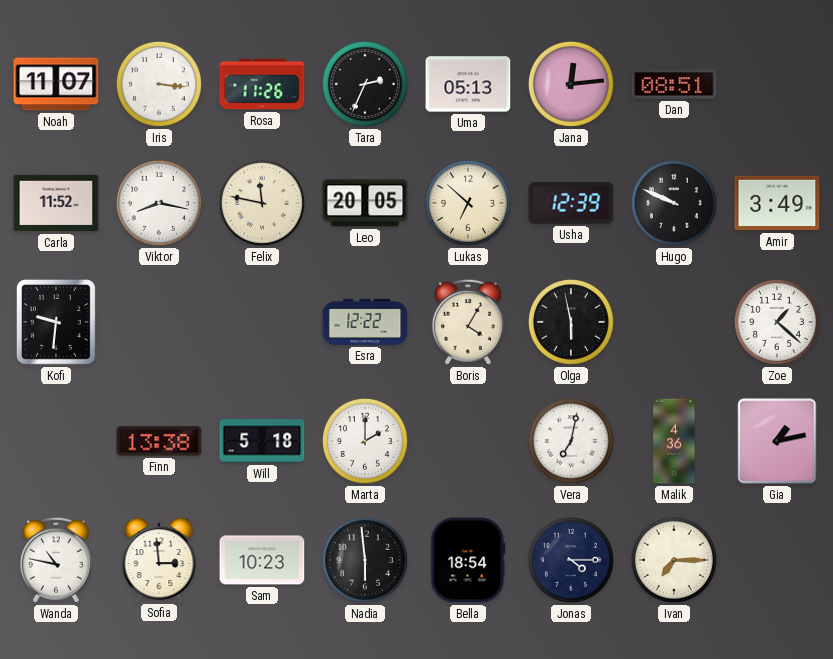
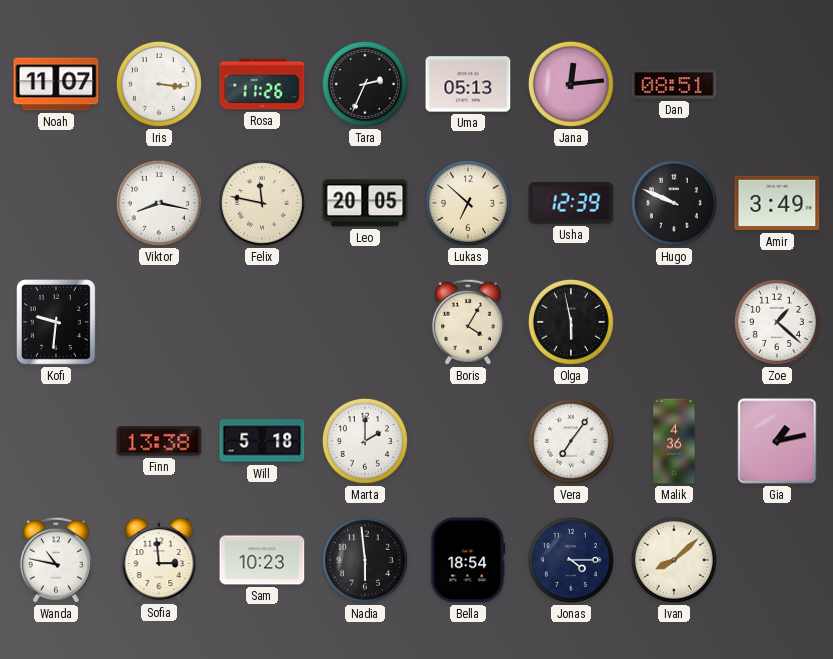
Carla: 11:52 -> none (56, 203)
Esra: 12:22 -> none (365, 322)
Vera: 7:02 -> 7:06 (571, 441)
Ivan: 7:15 -> 8:08 (674, 560)
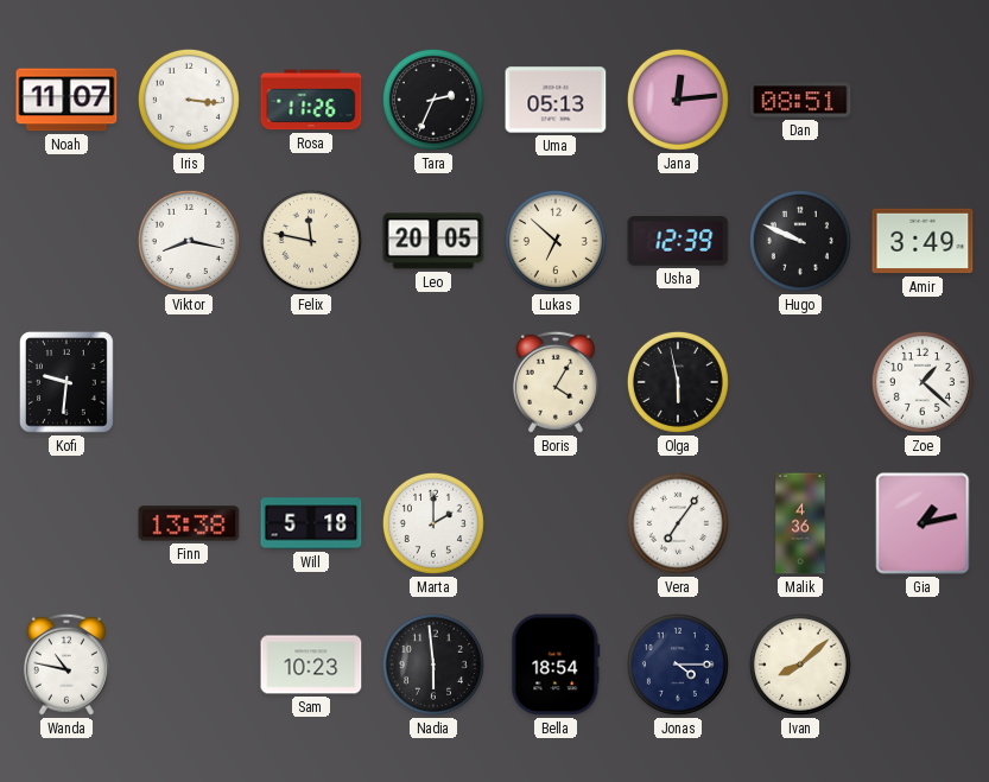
Sofia: 2:59 -> none (159, 560)
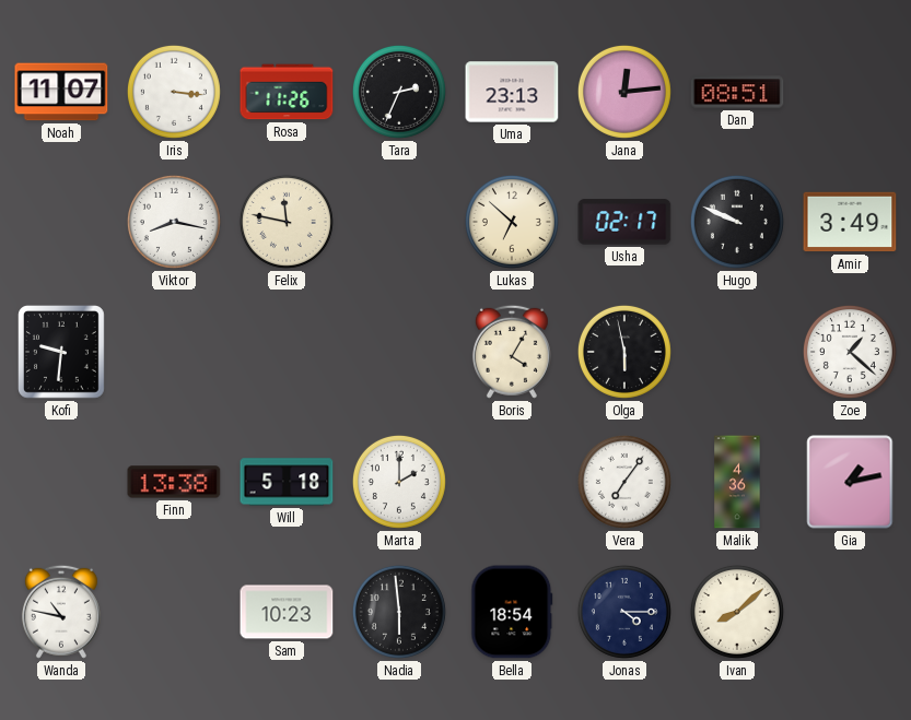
Uma: 05:13 -> 23:13 (512, 92)
Leo: 20:05 -> none (433, 241)
Usha: 12:39 -> 02:17 (624, 222)
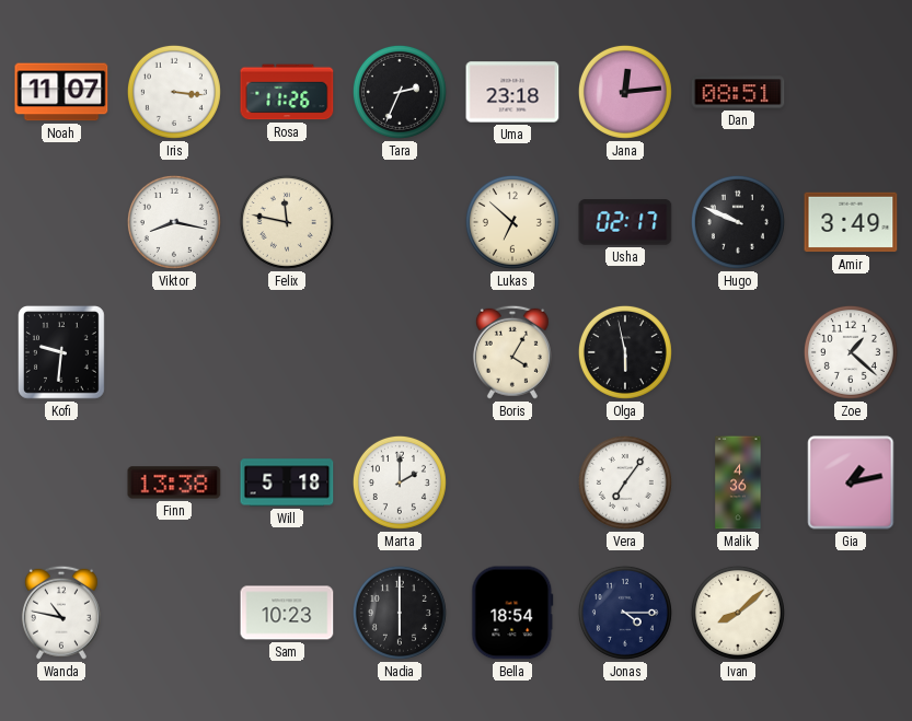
Uma: 23:13 -> 23:18 (512, 92)
Nadia: 5:59 -> 6:00 (400, 613)
